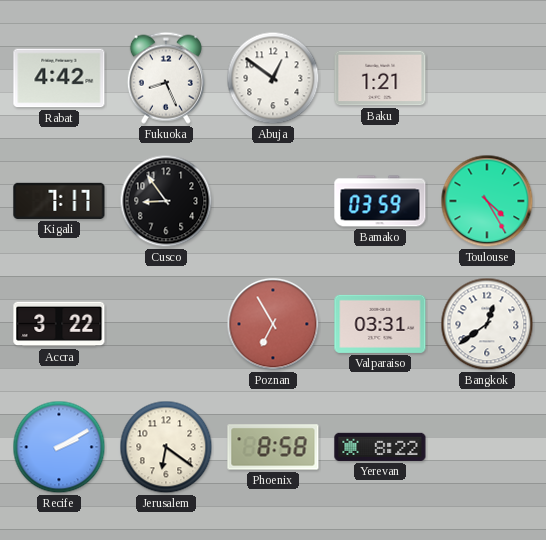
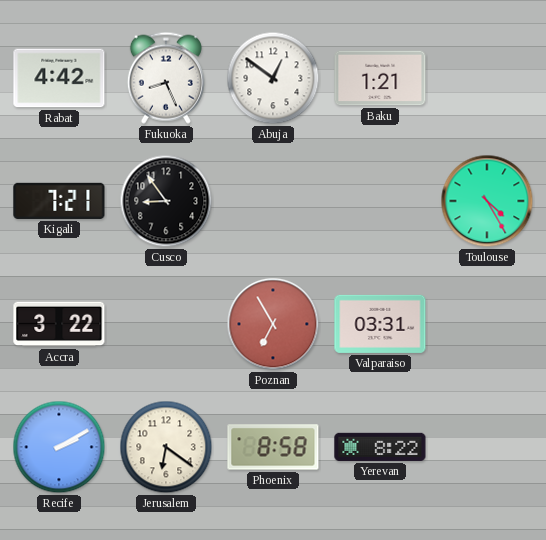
Kigali: 7:17 -> 7:21 (59, 201)
Bamako: 03:59 -> none (380, 201)
Bangkok: 12:39 -> none (487, 324)
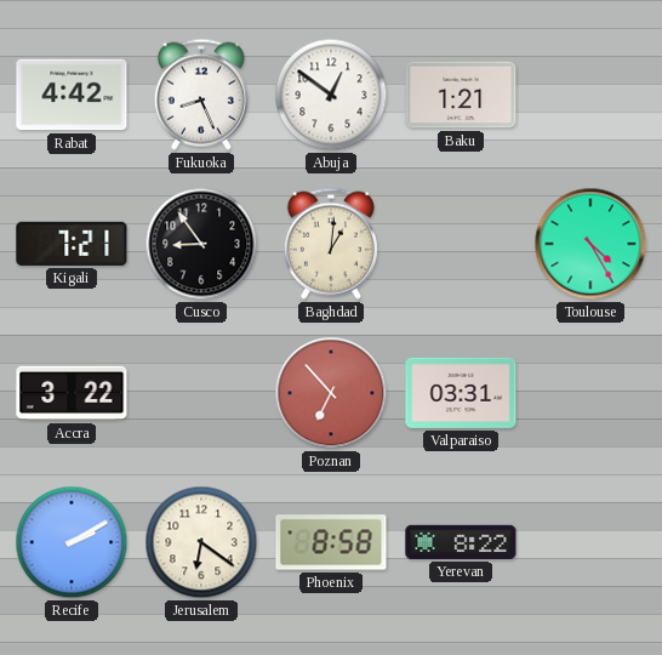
Baghdad: none -> 1:01 (331, 244)
Poznan: 6:55 -> 6:53 (331, 393)
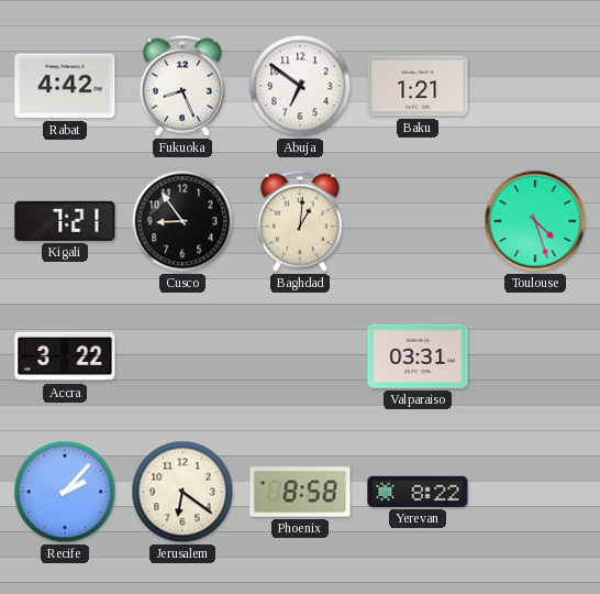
Abuja: 12:51 -> 6:51 (300, 86)
Toulouse: 4:25 -> 4:27 (535, 221)
Poznan: 6:53 -> none (331, 393)
Recife: 2:10 -> 2:07 (65, 492)
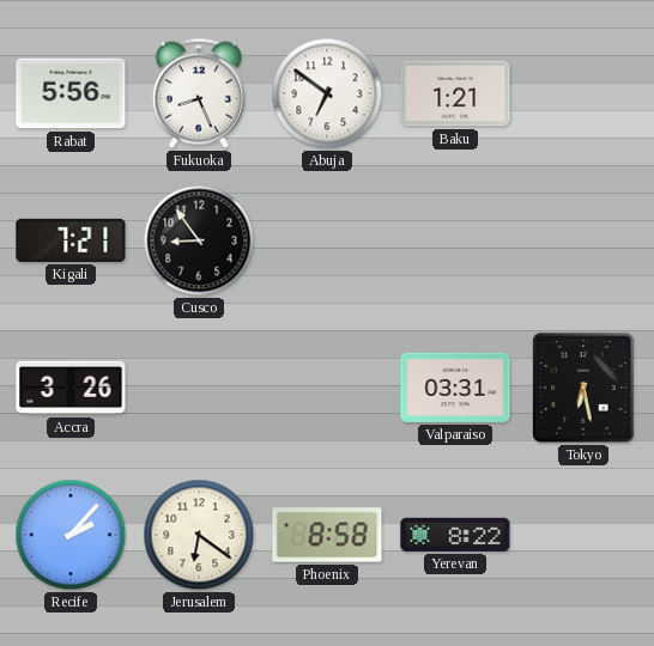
Rabat: 4:42 -> 5:56 (71, 93)
Baghdad: 1:01 -> none (300, 221)
Toulouse: 4:27 -> none (535, 221)
Accra: 3:22 -> 3:26 (71, 388)
Tokyo: none -> 6:28 (583, 388)
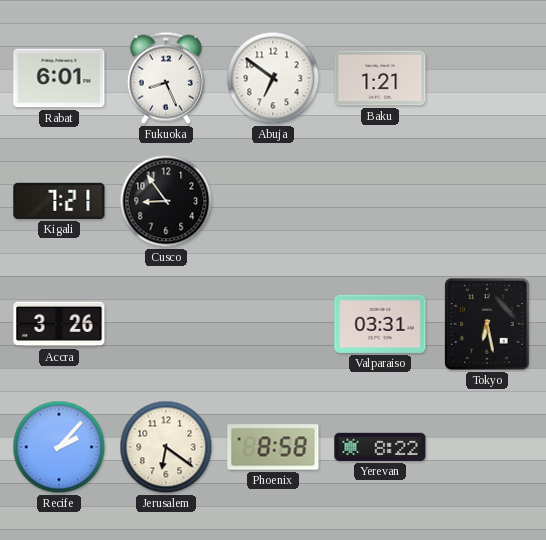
Rabat: 5:56 -> 6:01 (59, 78)
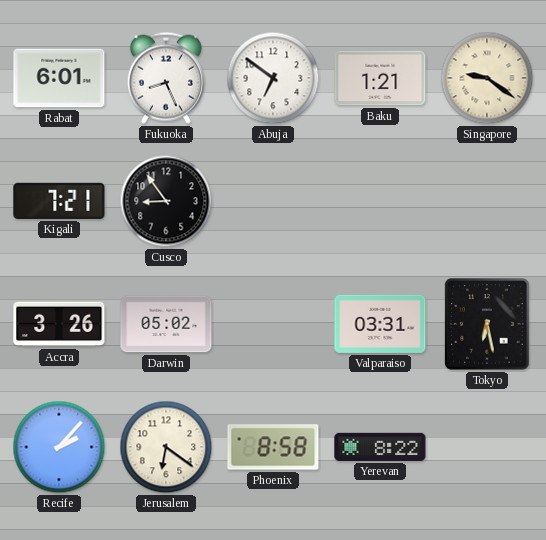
Singapore: none -> 9:21 (487, 78)
Darwin: none -> 05:02 (166, 324)
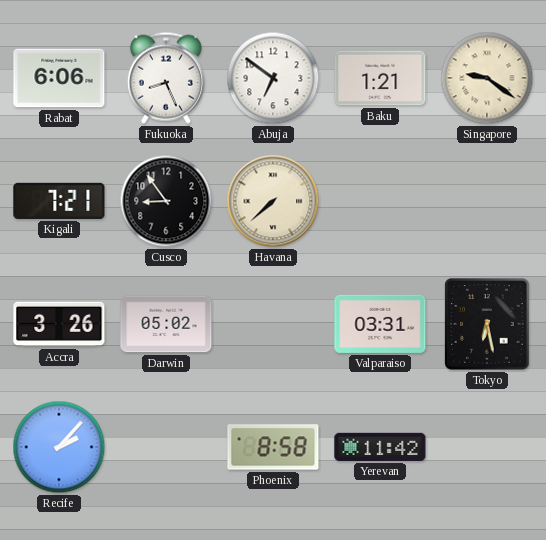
Rabat: 6:01 -> 6:06 (59, 78)
Havana: none -> 7:38 (273, 201)
Jerusalem: 6:21 -> none (166, 447)
Yerevan: 8:22 -> 11:42 (380, 447)
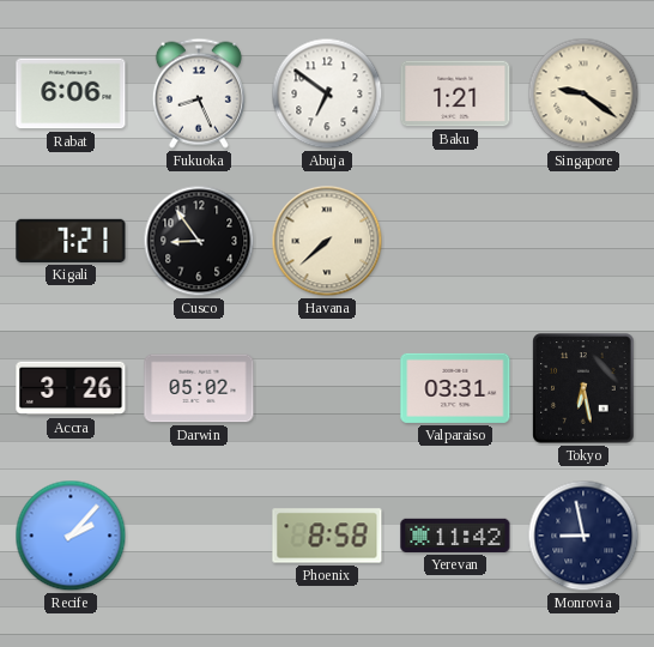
Monrovia: none -> 8:58 (583, 536)
